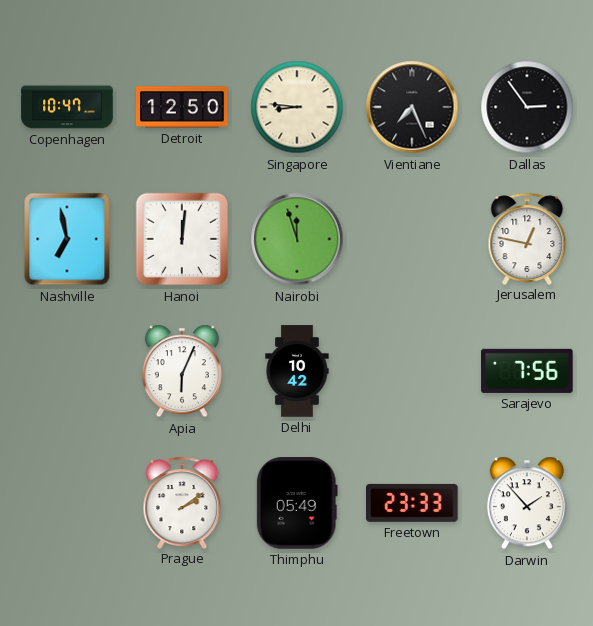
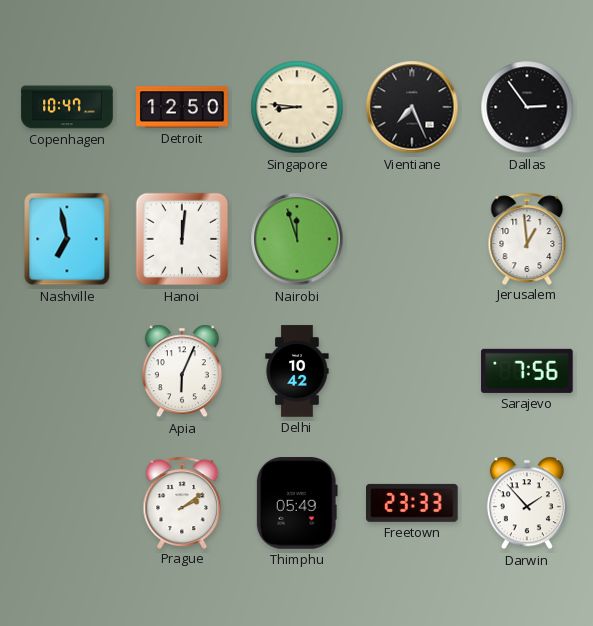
Jerusalem: 12:47 -> 12:59 (527, 238)
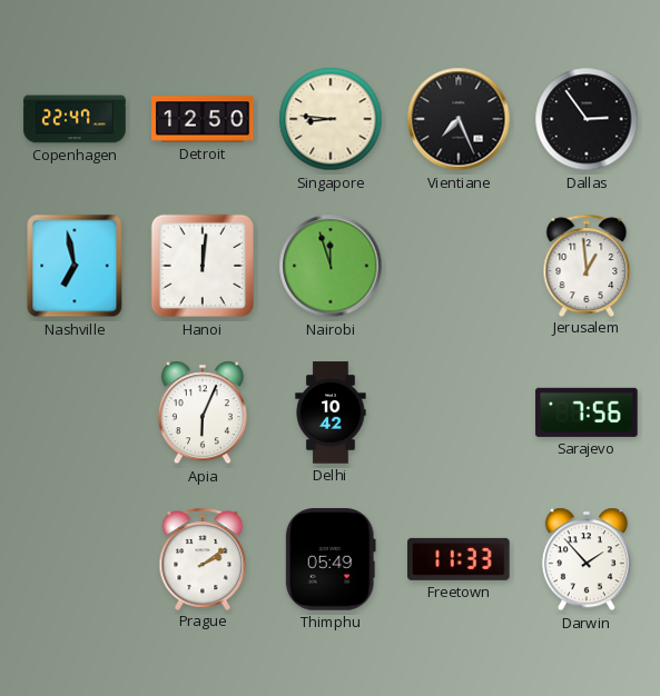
Copenhagen: 10:47 -> 22:47 (75, 119)
Freetown: 23:33 -> 11:33 (459, 559)
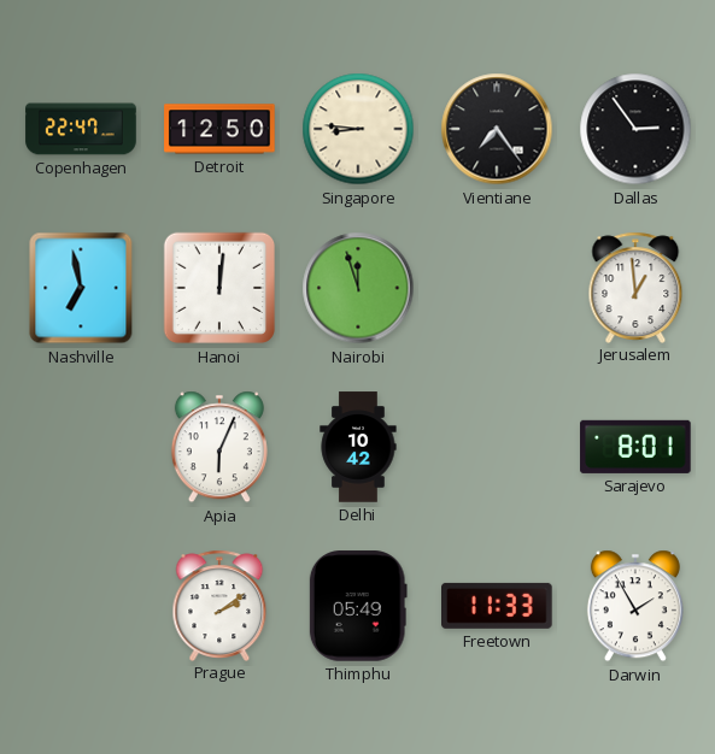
Vientiane: 7:26 -> 7:24 (497, 129)
Sarajevo: 7:56 -> 8:01 (635, 447)
Darwin: 1:53 -> 1:55 (635, 606)
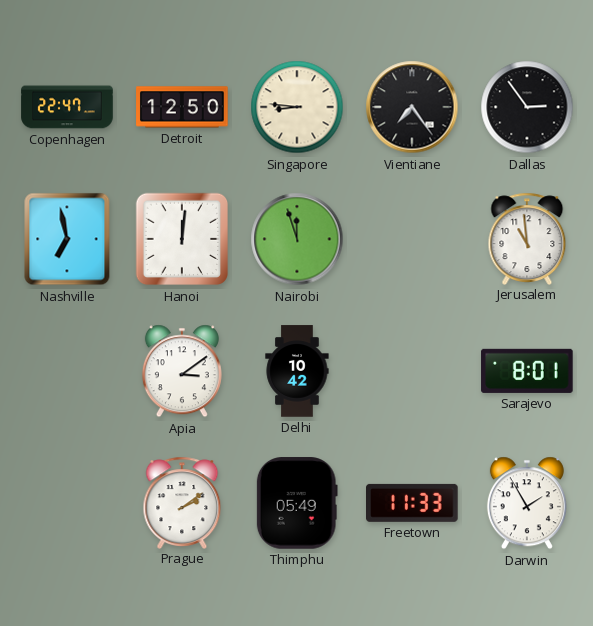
Jerusalem: 12:59 -> 10:59 (527, 238)
Apia: 6:04 -> 3:09 (182, 371)
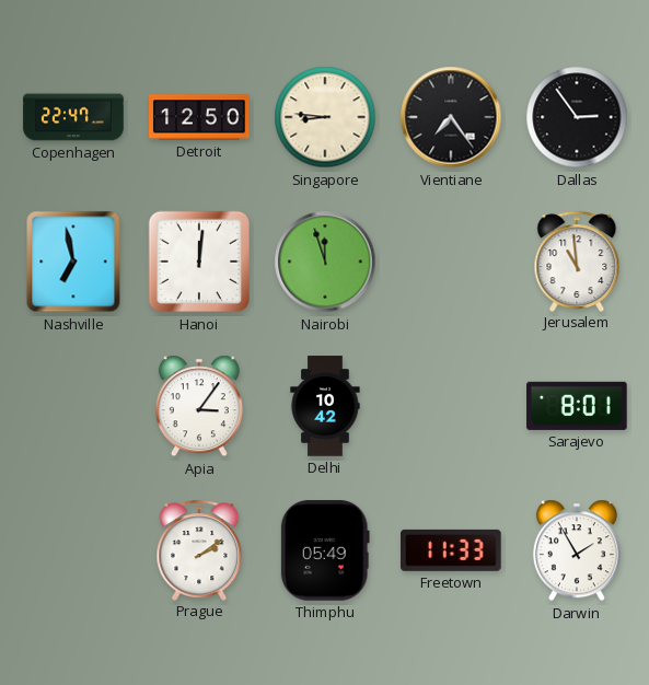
Apia: 3:09 -> 3:06 (199, 406)
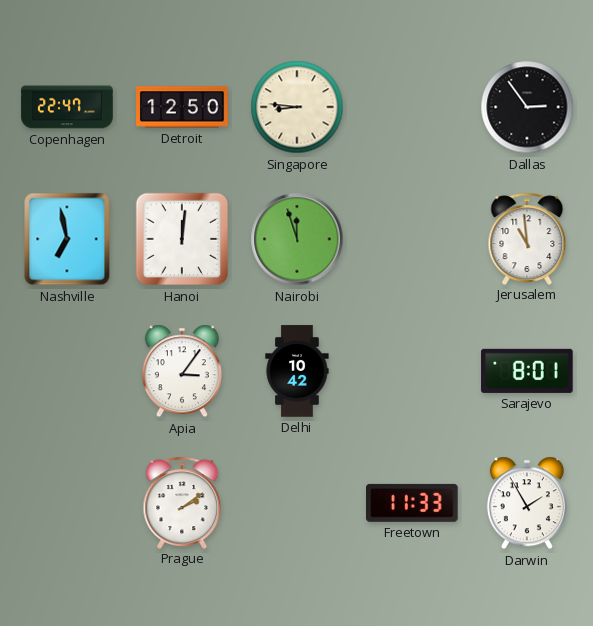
Vientiane: 7:24 -> none (451, 117)
Thimphu: 05:49 -> none (325, 550)
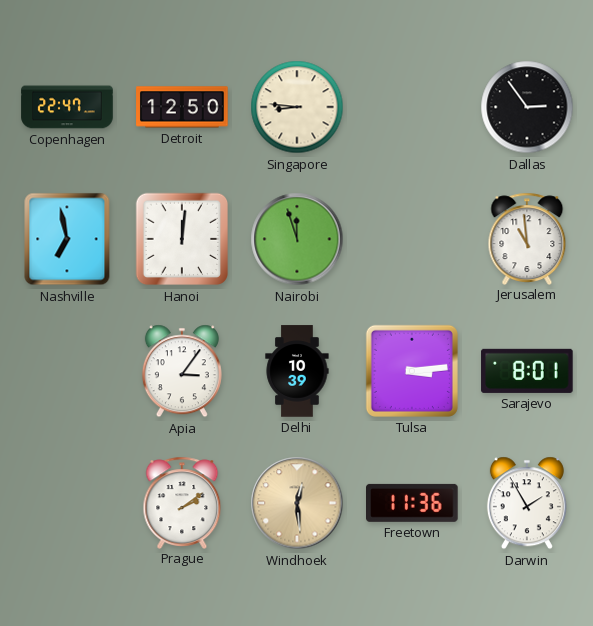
Delhi: 10:42 -> 10:39 (297, 371)
Tulsa: none -> 3:14 (412, 371)
Windhoek: none -> 12:29 (297, 503)
Freetown: 11:33 -> 11:36 (412, 503)
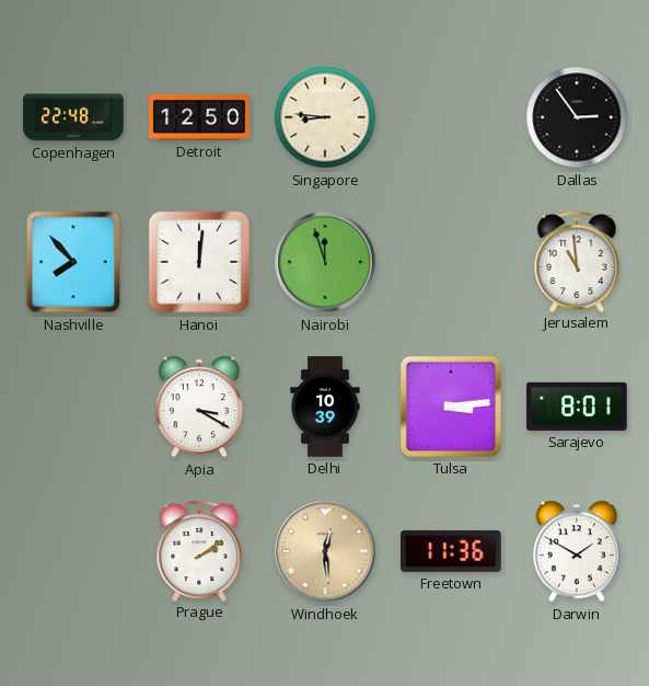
Copenhagen: 22:47 -> 22:48 (73, 117)
Nashville: 6:58 -> 7:53 (73, 262)
Apia: 3:06 -> 3:20 (199, 407)
Darwin: 1:55 -> 1:50 (577, 551)
